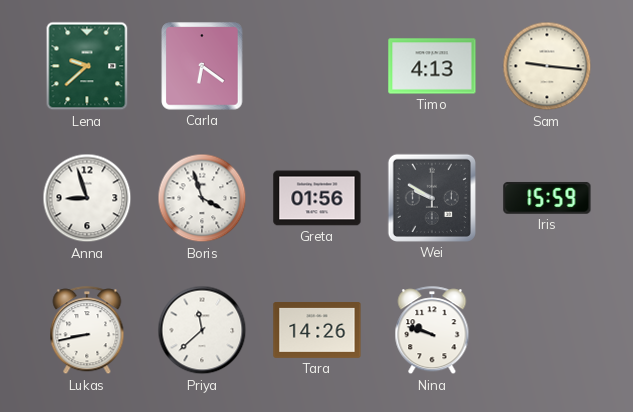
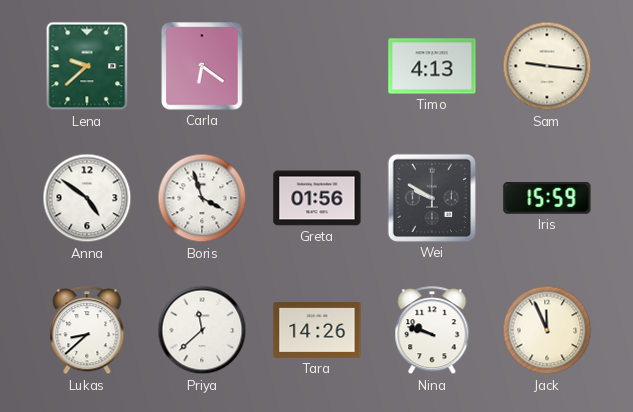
Anna: 8:57 -> 4:51 (87, 198)
Lukas: 8:43 -> 8:38 (87, 331)
Jack: none -> 11:56 (547, 330)
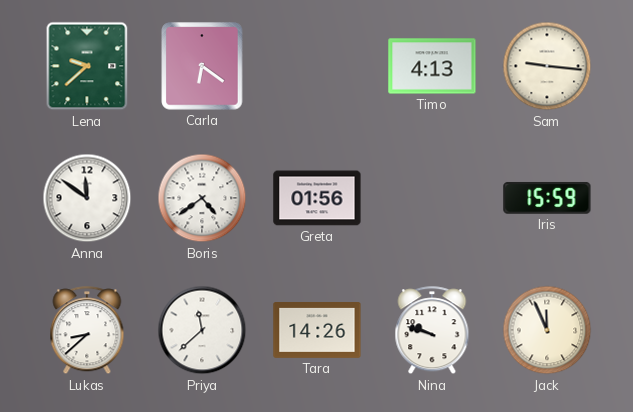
Anna: 4:51 -> 11:51 (87, 198)
Boris: 3:57 -> 4:39 (202, 198)
Wei: 9:50 -> none (432, 198)
